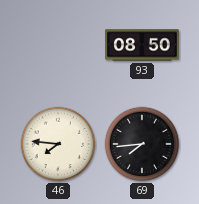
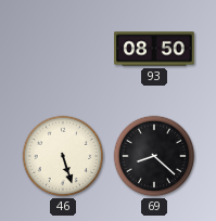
46: 7:46 -> 5:27 (63, 156)
69: 7:44 -> 8:22 (154, 156)
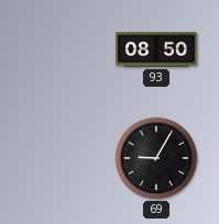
46: 5:27 -> none (63, 156)
69: 8:22 -> 9:05 (156, 158)
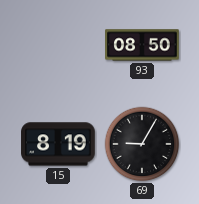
15: none -> 8:19 (58, 144)
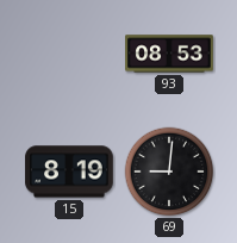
93: 08:50 -> 08:53 (169, 54)
69: 9:05 -> 9:01 (169, 172)
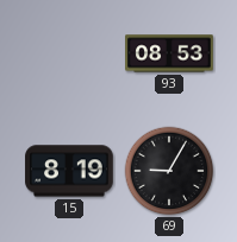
69: 9:01 -> 9:05 (169, 171)
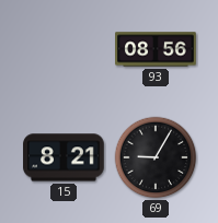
93: 08:53 -> 08:56 (156, 49)
15: 8:19 -> 8:21 (64, 157)
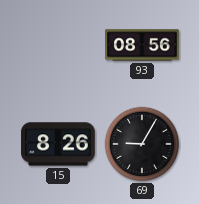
15: 8:21 -> 8:26 (58, 144)
